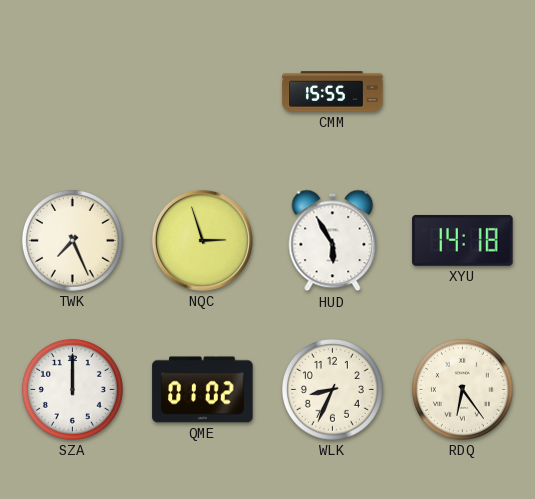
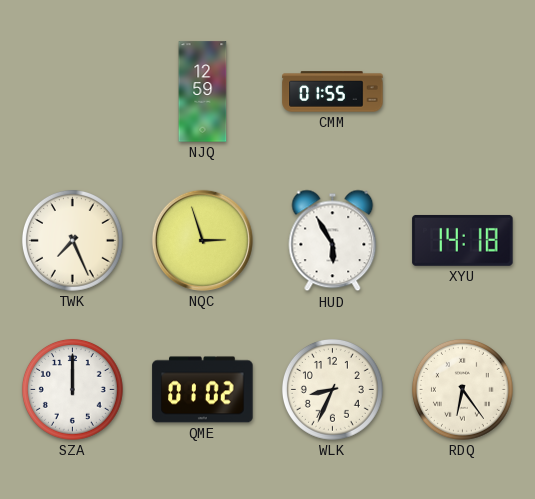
NJQ: none -> 12:59 (203, 92)
CMM: 15:55 -> 01:55 (333, 92)
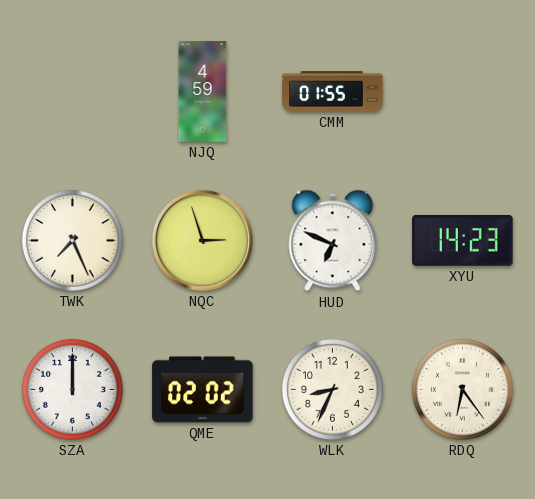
NJQ: 12:59 -> 4:59 (203, 92)
HUD: 5:55 -> 6:49 (333, 241)
XYU: 14:18 -> 14:23 (463, 240)
QME: 01:02 -> 02:02 (203, 390)
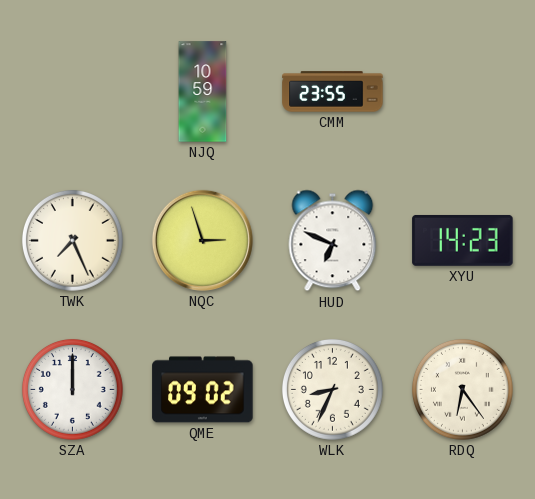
NJQ: 4:59 -> 10:59 (203, 92)
CMM: 01:55 -> 23:55 (333, 92)
QME: 02:02 -> 09:02 (203, 390)
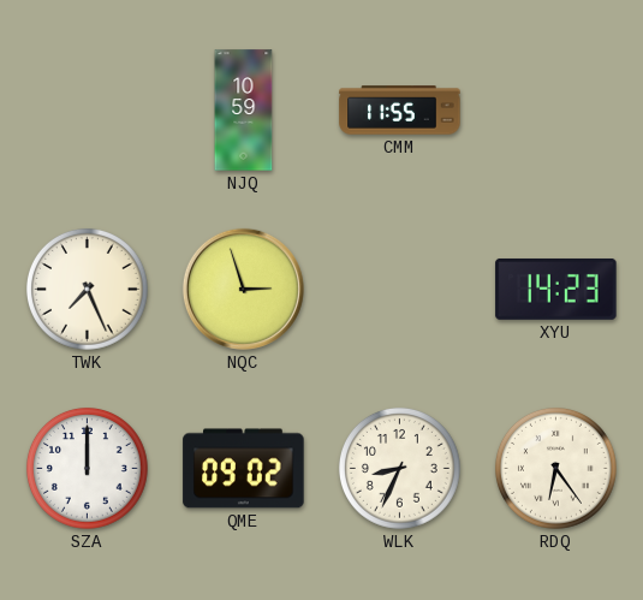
CMM: 23:55 -> 11:55 (400, 111)
HUD: 6:49 -> none (333, 241)
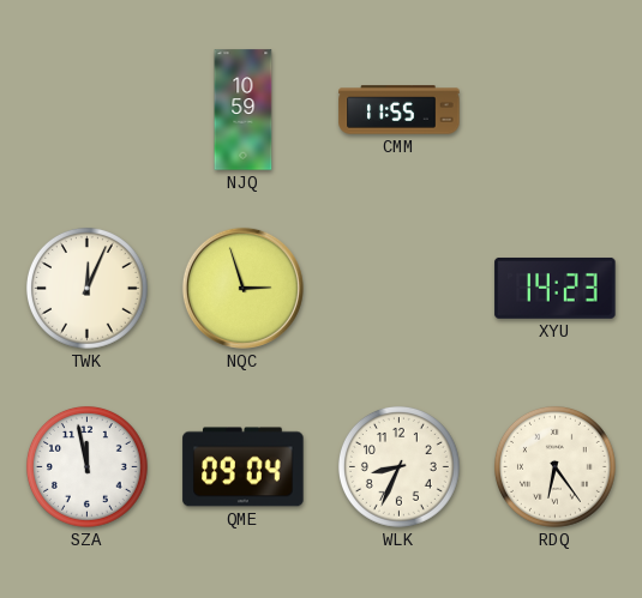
TWK: 7:26 -> 12:04 (86, 288)
SZA: 12:00 -> 11:58 (86, 466)
QME: 09:02 -> 09:04 (244, 467)
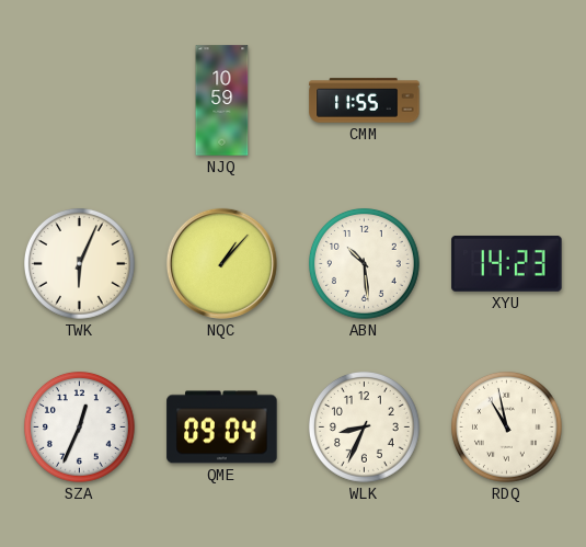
TWK: 12:04 -> 6:04 (79, 263)
NQC: 2:57 -> 1:07 (221, 263)
ABN: none -> 10:29 (364, 263)
SZA: 11:58 -> 12:34 (79, 426)
RDQ: 6:24 -> 10:58 (506, 426)
